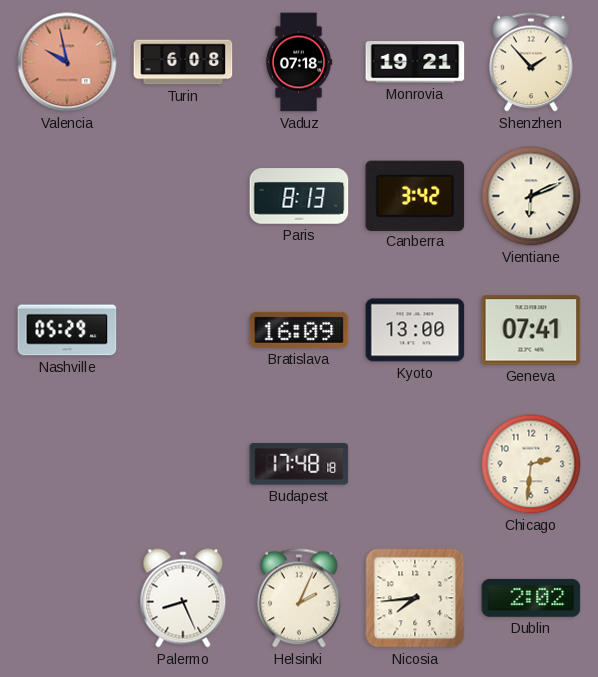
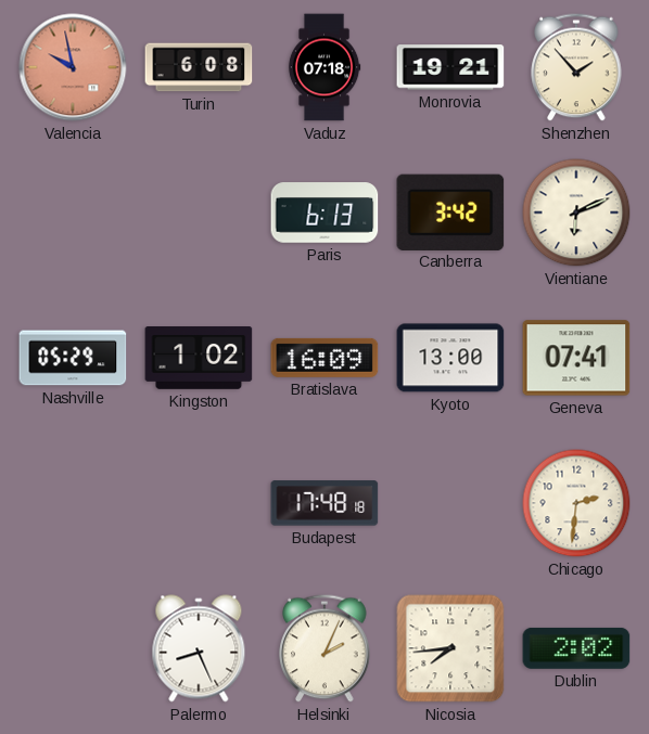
Paris: 8:13 -> 6:13 (324, 213)
Kingston: none -> 1:02 (199, 359)
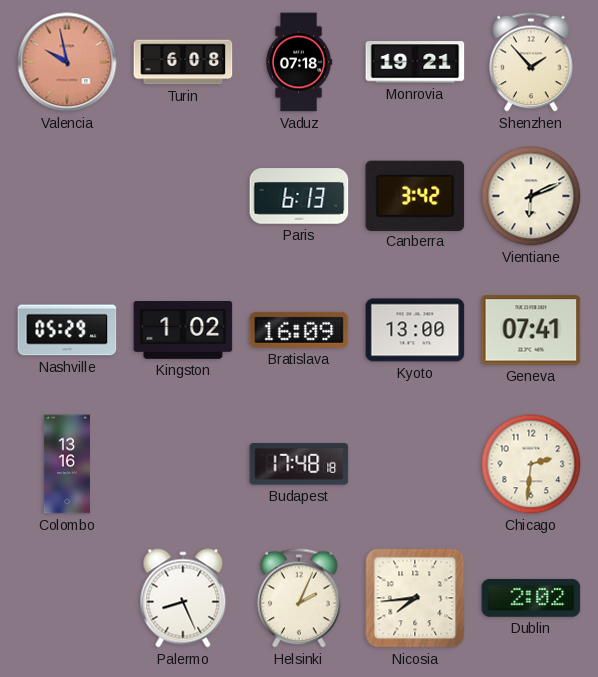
Colombo: none -> 13:16 (66, 464)
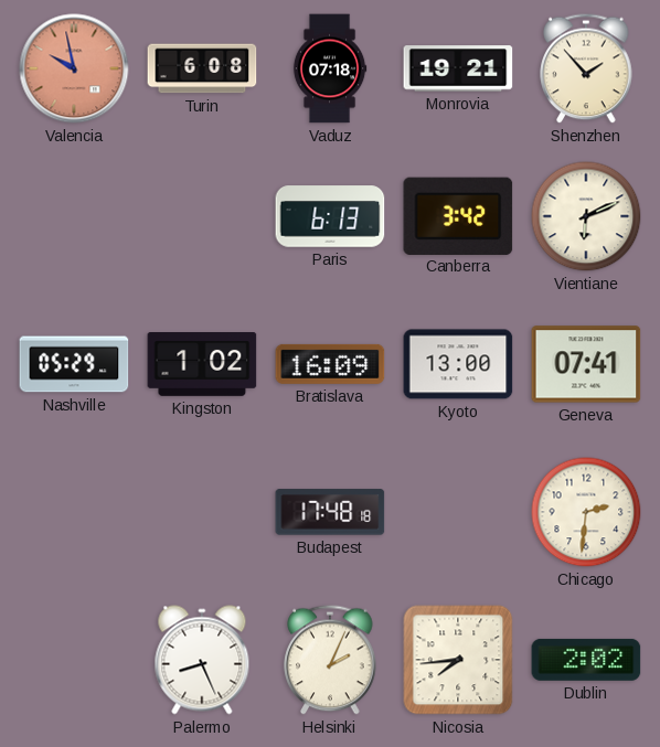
Colombo: 13:16 -> none (66, 464)
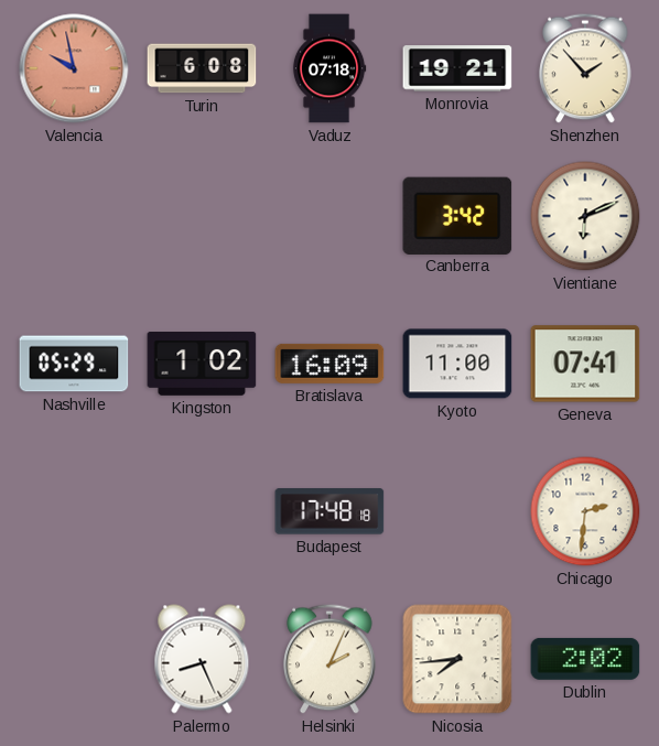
Paris: 6:13 -> none (330, 216)
Kyoto: 13:00 -> 11:00 (457, 364)
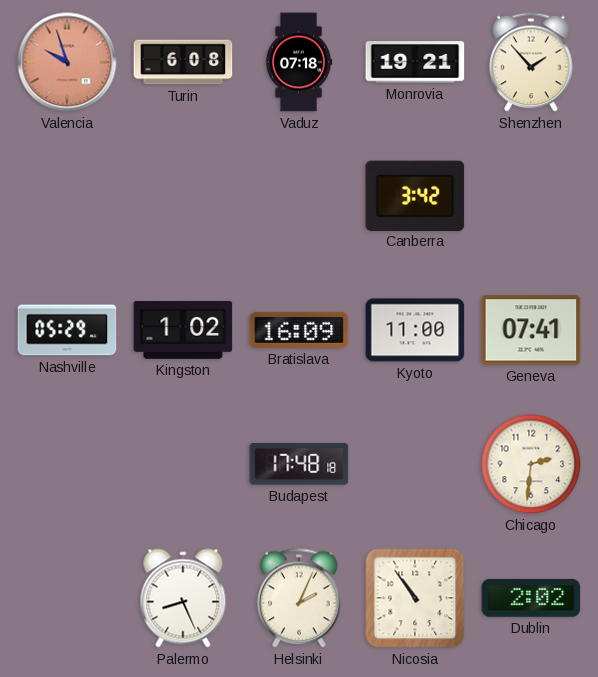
Valencia: 9:58 -> 9:57 (67, 62)
Vientiane: 6:11 -> none (585, 216)
Nicosia: 7:44 -> 10:54 (415, 598)
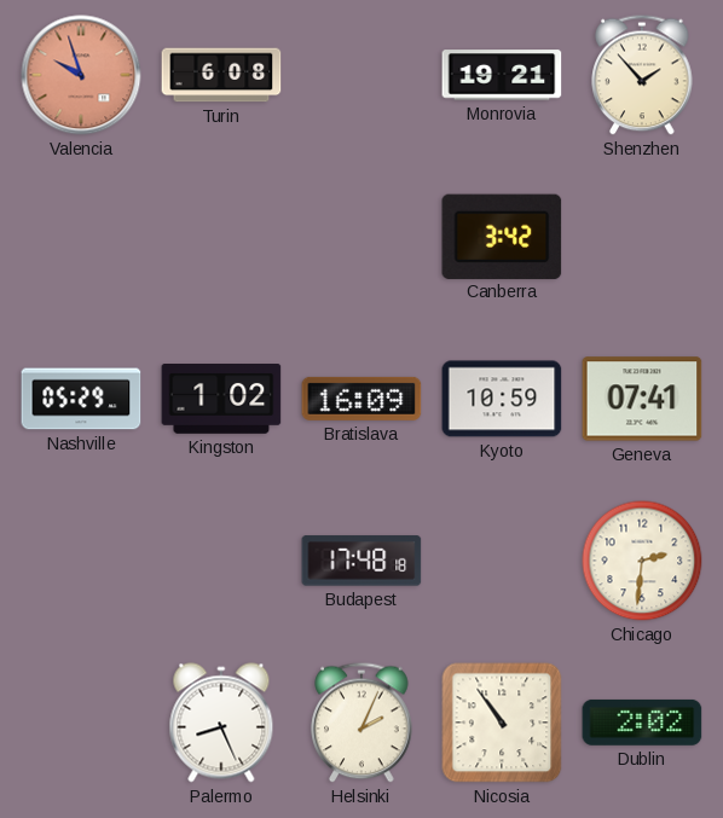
Vaduz: 07:18 -> none (299, 62)
Kyoto: 11:00 -> 10:59 (502, 399)
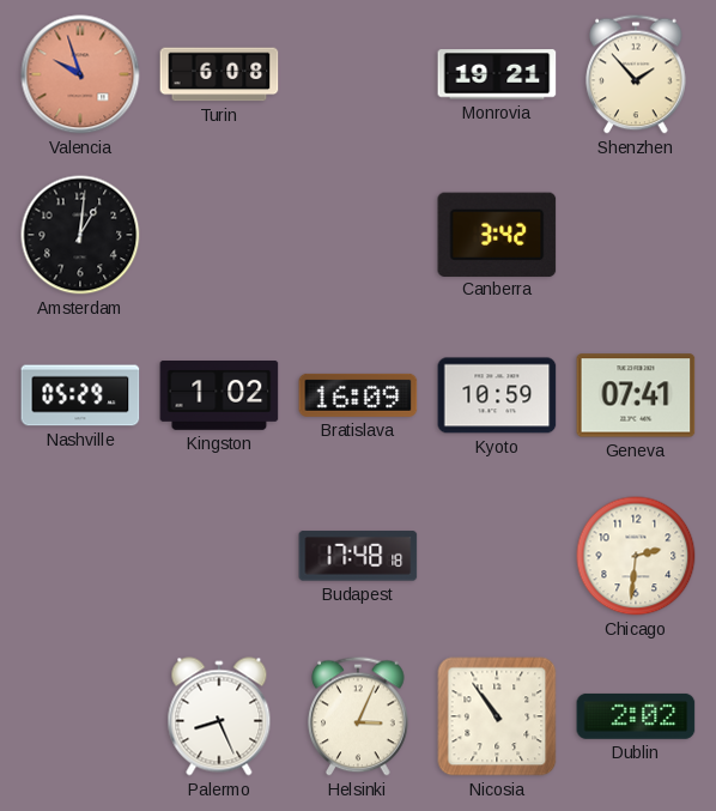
Amsterdam: none -> 1:01 (80, 235)
Helsinki: 2:04 -> 3:04 (358, 716)
